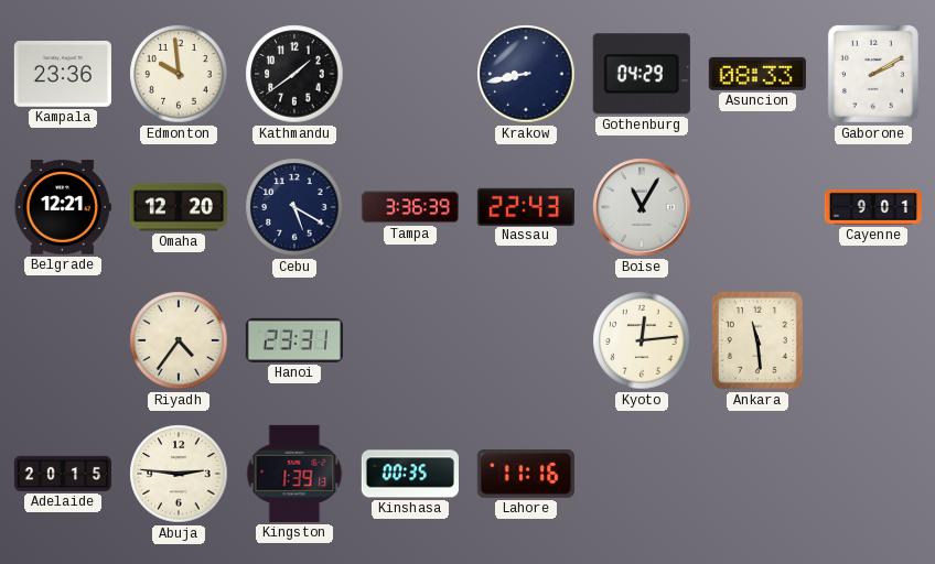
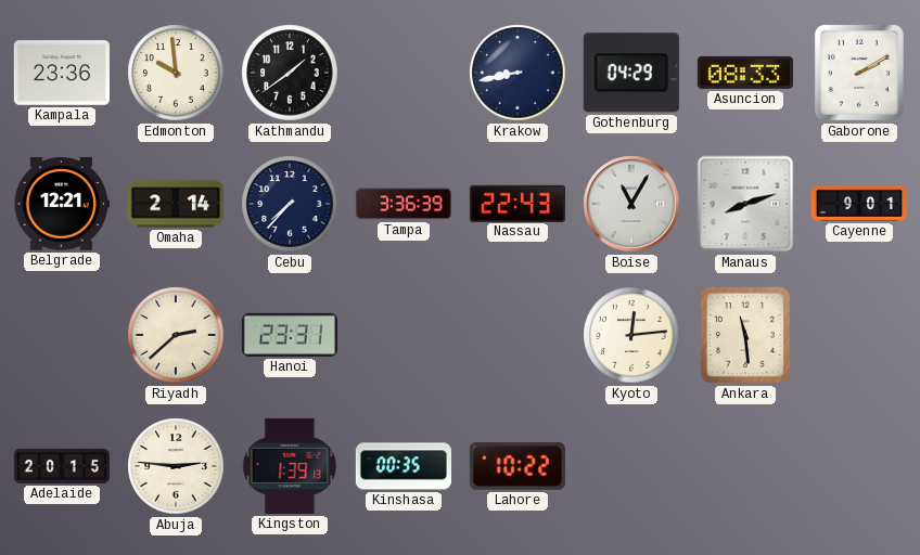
Omaha: 12:20 -> 2:14 (176, 204)
Cebu: 5:20 -> 7:37 (290, 204)
Manaus: none -> 8:12 (745, 204)
Riyadh: 4:36 -> 2:38 (176, 335)
Lahore: 11:16 -> 10:22 (517, 466)
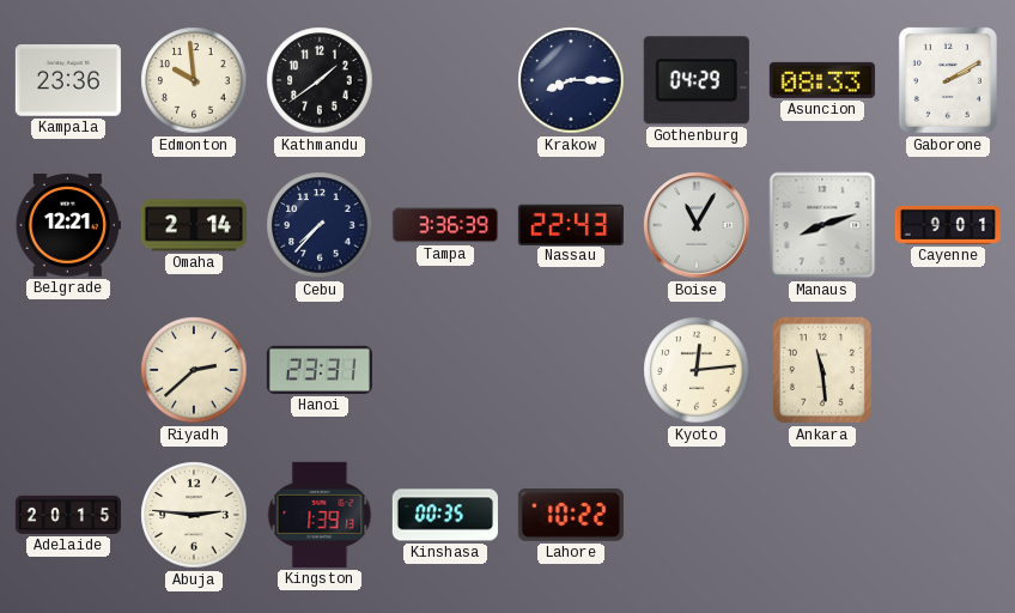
Krakow: 8:43 -> 8:15 (571, 80)
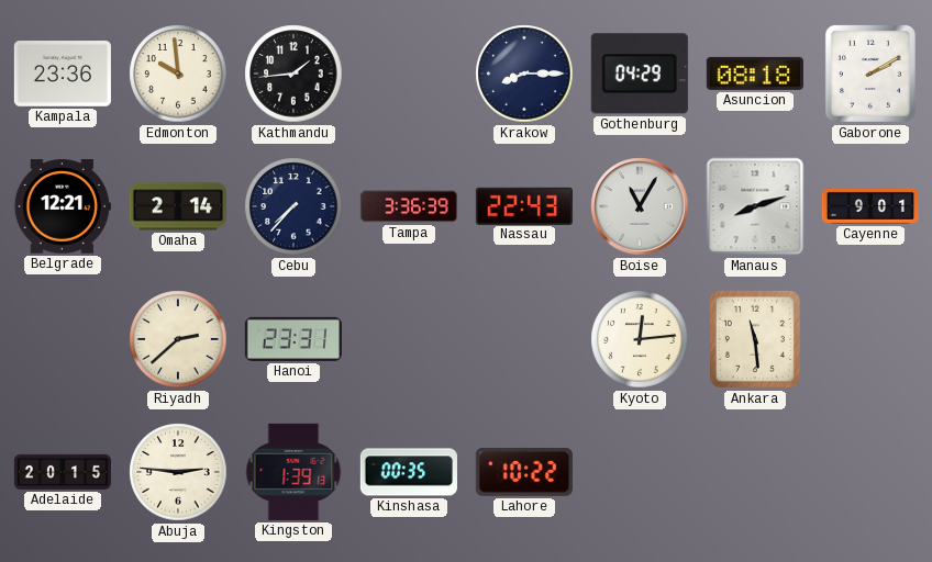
Kathmandu: 1:39 -> 1:44 (293, 74)
Asuncion: 08:33 -> 08:18 (755, 74)
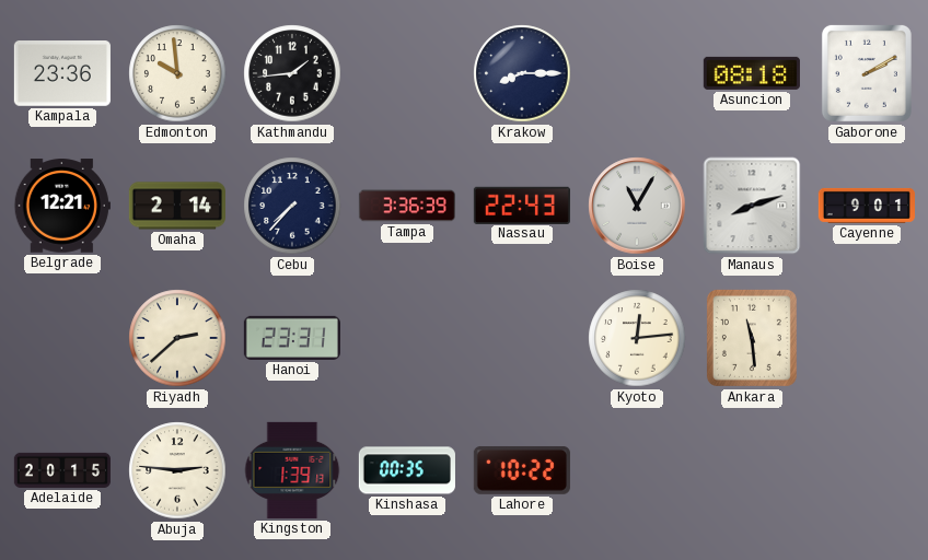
Gothenburg: 04:29 -> none (640, 74)
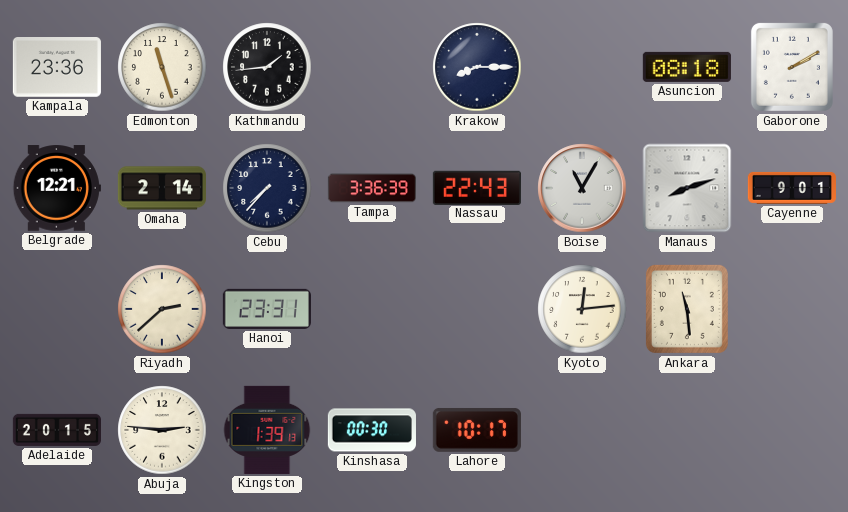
Edmonton: 9:59 -> 11:27 (162, 67)
Kinshasa: 00:35 -> 00:30 (372, 430)
Lahore: 10:22 -> 10:17 (477, 430)
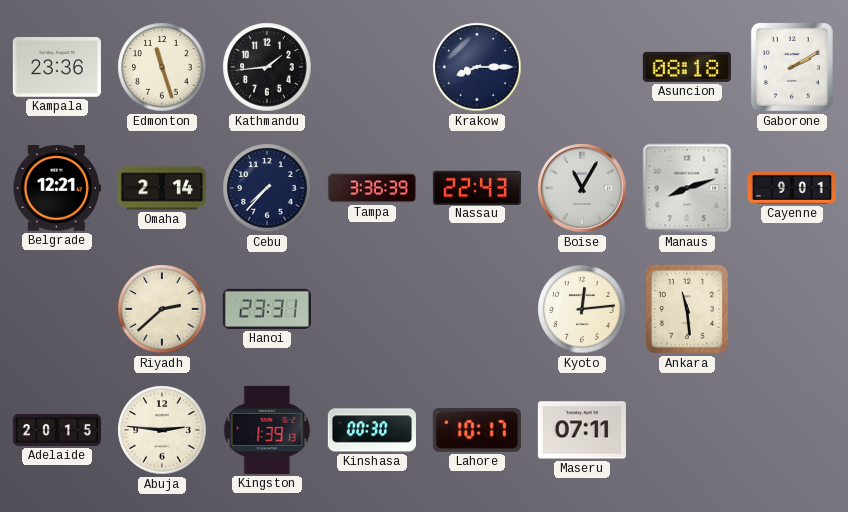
Maseru: none -> 07:11 (582, 430)
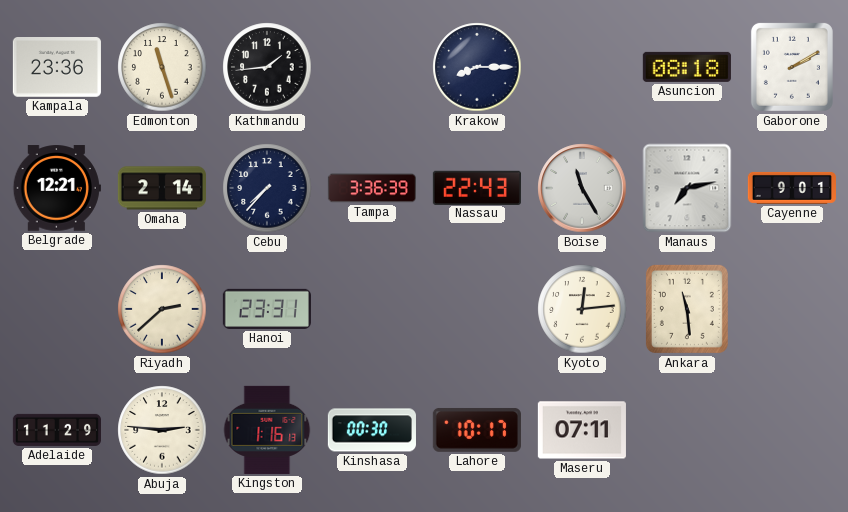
Boise: 11:05 -> 11:25 (582, 188)
Manaus: 8:12 -> 7:13 (687, 188)
Adelaide: 20:15 -> 11:29 (57, 430)
Kingston: 1:39 -> 1:16 (267, 430)
